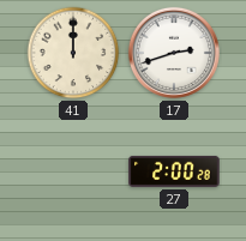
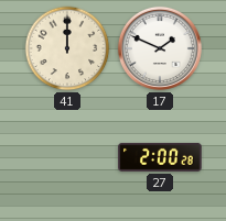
17: 2:42 -> 1:49 (160, 48)
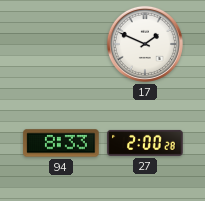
41: 12:00 -> none (67, 48)
94: none -> 8:33 (61, 143)
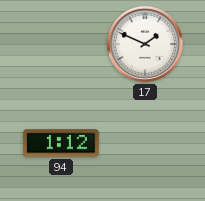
94: 8:33 -> 1:12 (61, 143)
27: 2:00 -> none (145, 143)
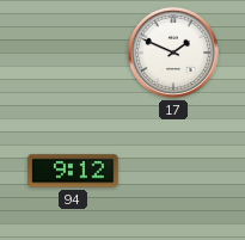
94: 1:12 -> 9:12 (73, 171)
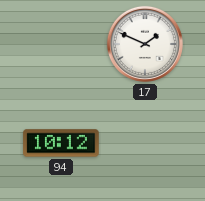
94: 9:12 -> 10:12 (61, 143)
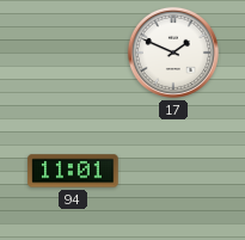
94: 10:12 -> 11:01 (73, 171)
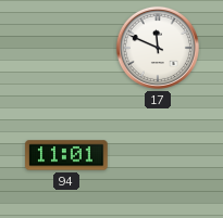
17: 1:49 -> 11:49 (158, 48)
